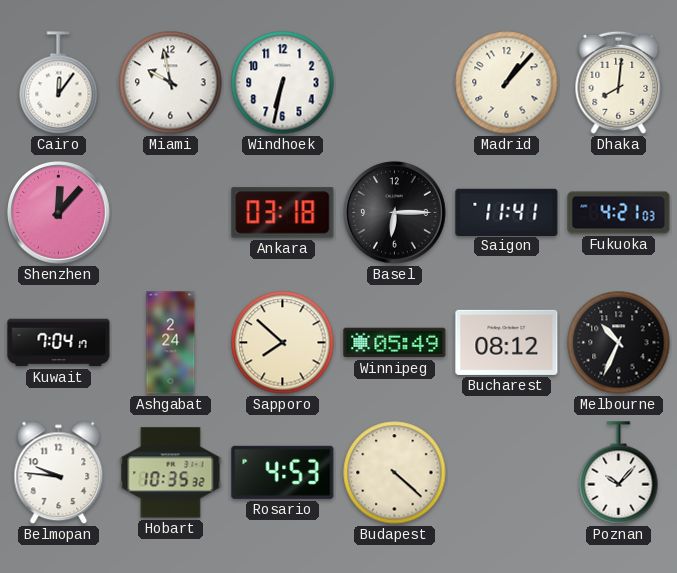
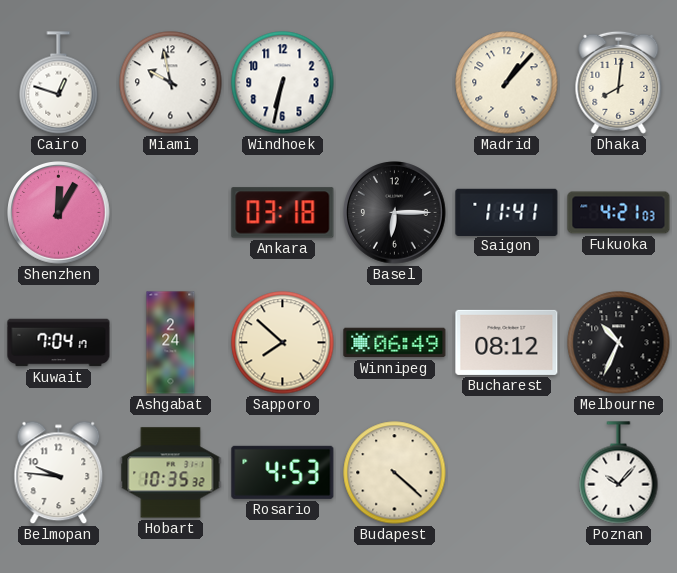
Cairo: 12:06 -> 12:48 (59, 83)
Shenzhen: 12:07 -> 12:05 (59, 213)
Winnipeg: 05:49 -> 06:49 (395, 343)
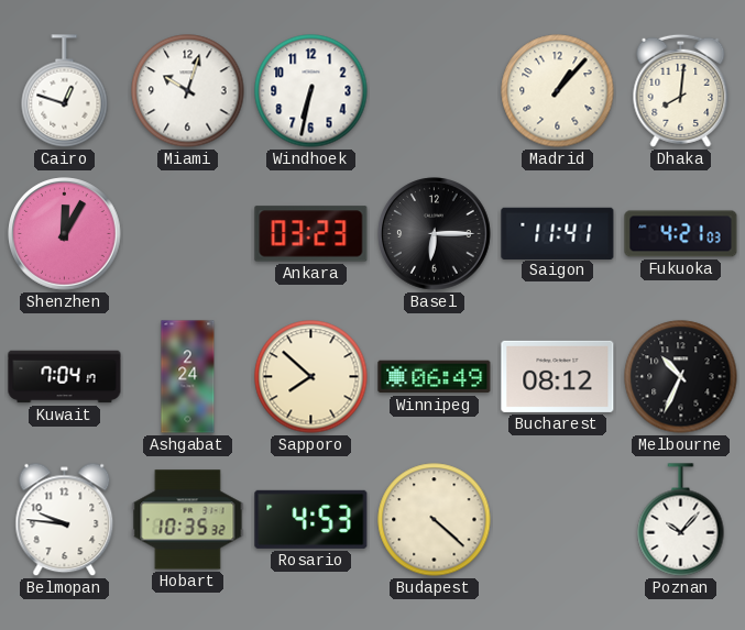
Miami: 9:58 -> 10:03 (188, 91)
Ankara: 03:18 -> 03:23 (311, 234)
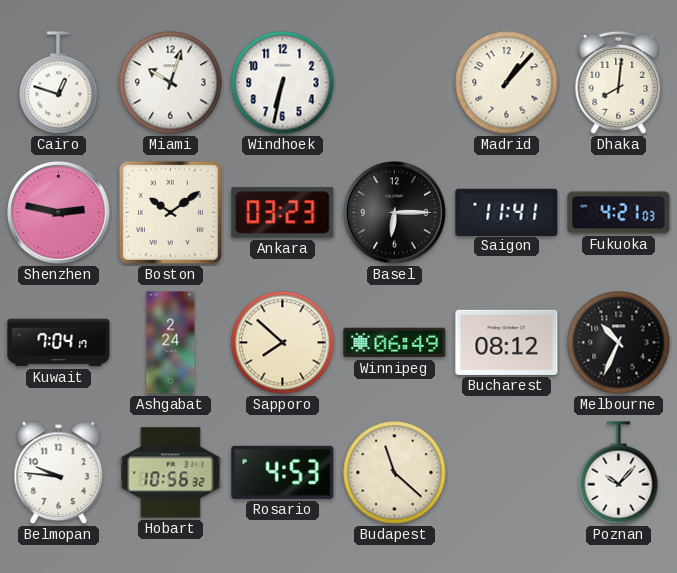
Shenzhen: 12:05 -> 2:47 (59, 213)
Boston: none -> 10:09 (170, 212)
Hobart: 10:35 -> 10:56 (171, 473)
Budapest: 4:22 -> 11:22 (395, 473)
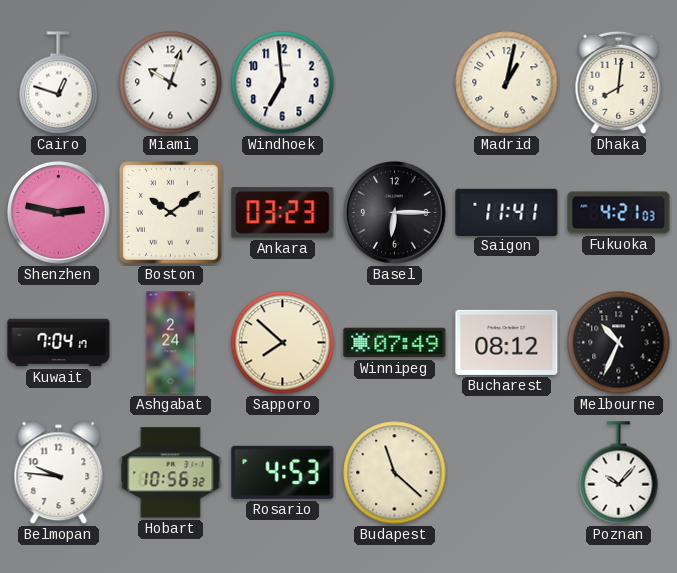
Windhoek: 6:32 -> 6:59 (283, 83)
Madrid: 1:07 -> 1:02 (507, 83)
Winnipeg: 06:49 -> 07:49 (395, 343)
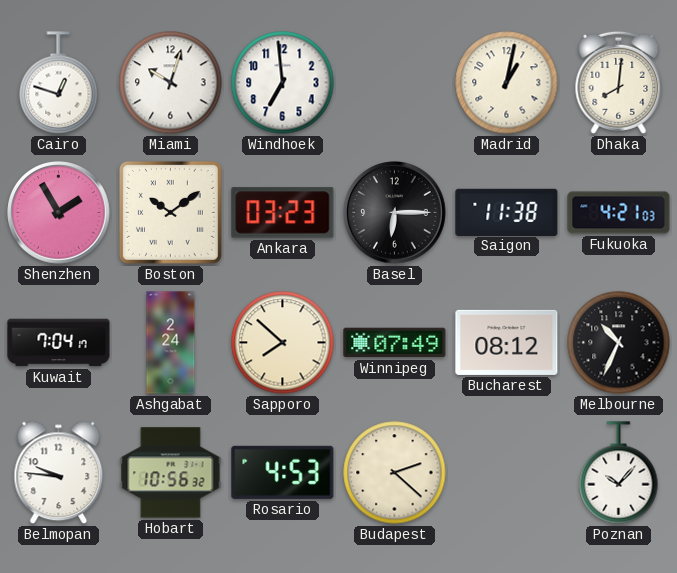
Shenzhen: 2:47 -> 1:55 (59, 213)
Saigon: 11:41 -> 11:38 (507, 212)
Budapest: 11:22 -> 2:22 (395, 473)
